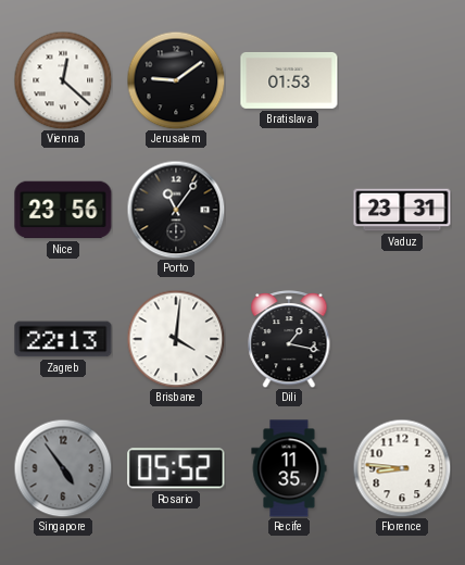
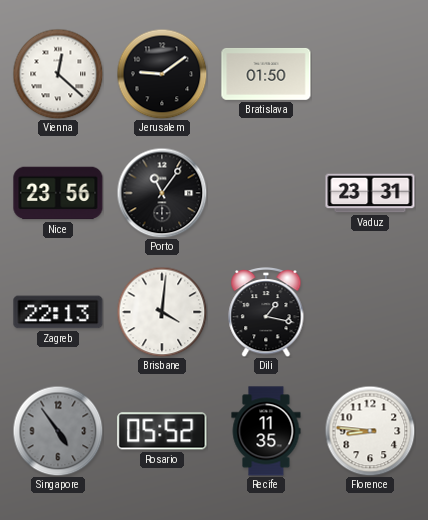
Bratislava: 01:53 -> 01:50 (266, 74)
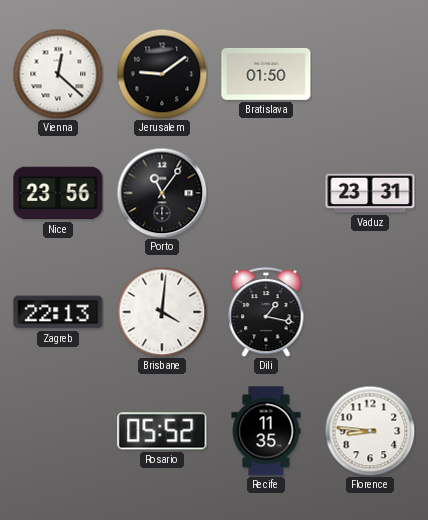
Singapore: 4:54 -> none (58, 431)
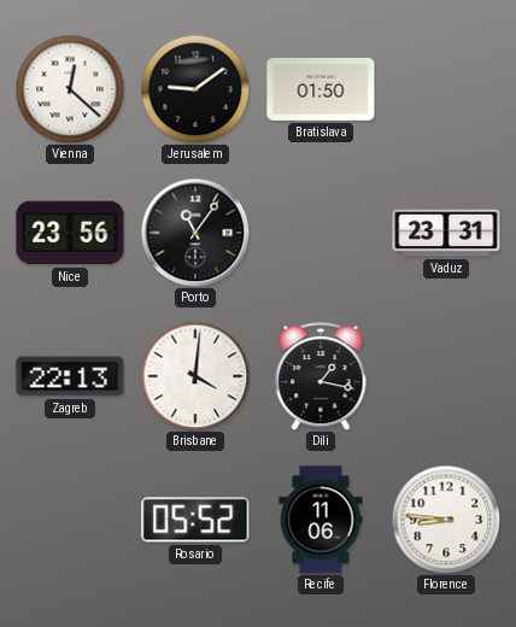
Recife: 11:35 -> 11:06 (321, 520)
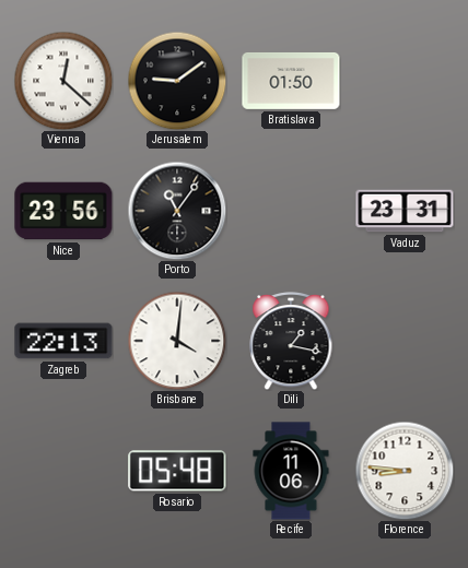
Rosario: 05:52 -> 05:48 (177, 471)
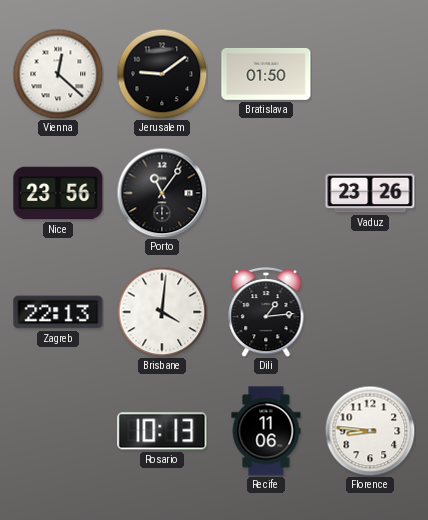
Vaduz: 23:31 -> 23:26 (370, 193)
Dili: 1:17 -> 1:14 (266, 312)
Rosario: 05:48 -> 10:13 (162, 431)
